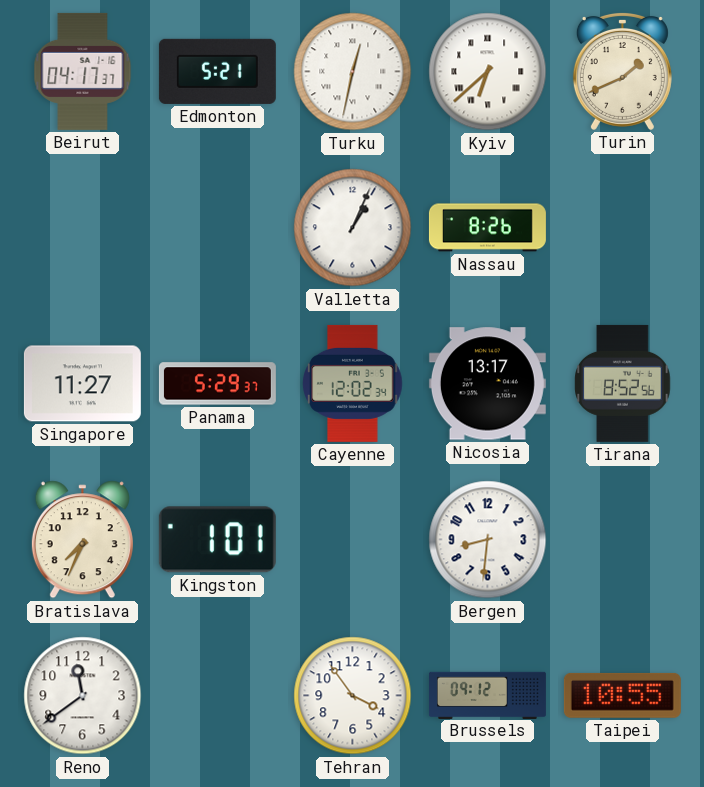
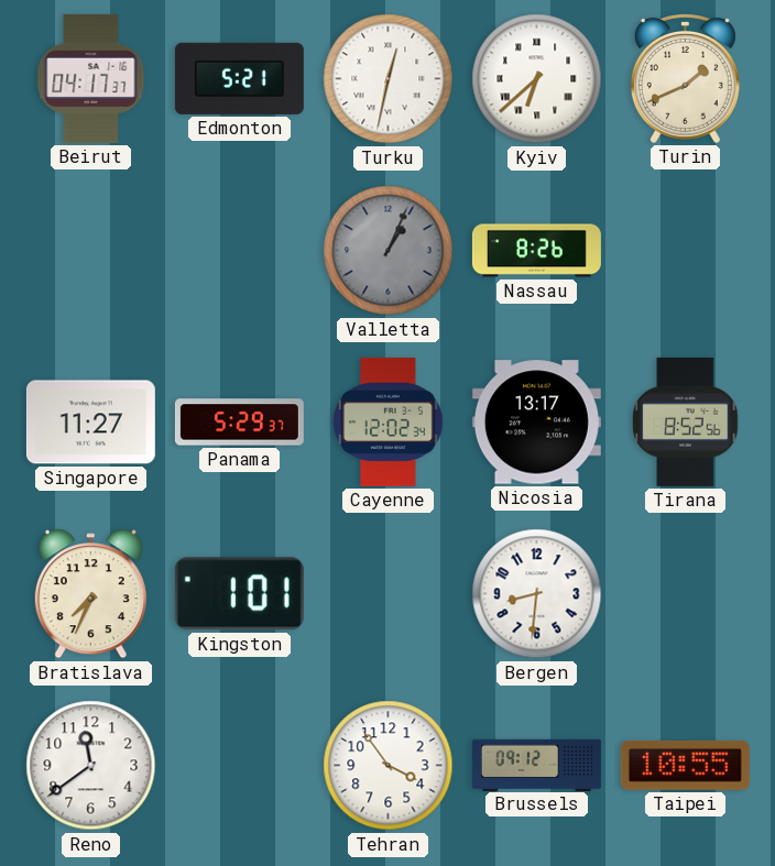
Valletta dial: white -> grey (389, 251)
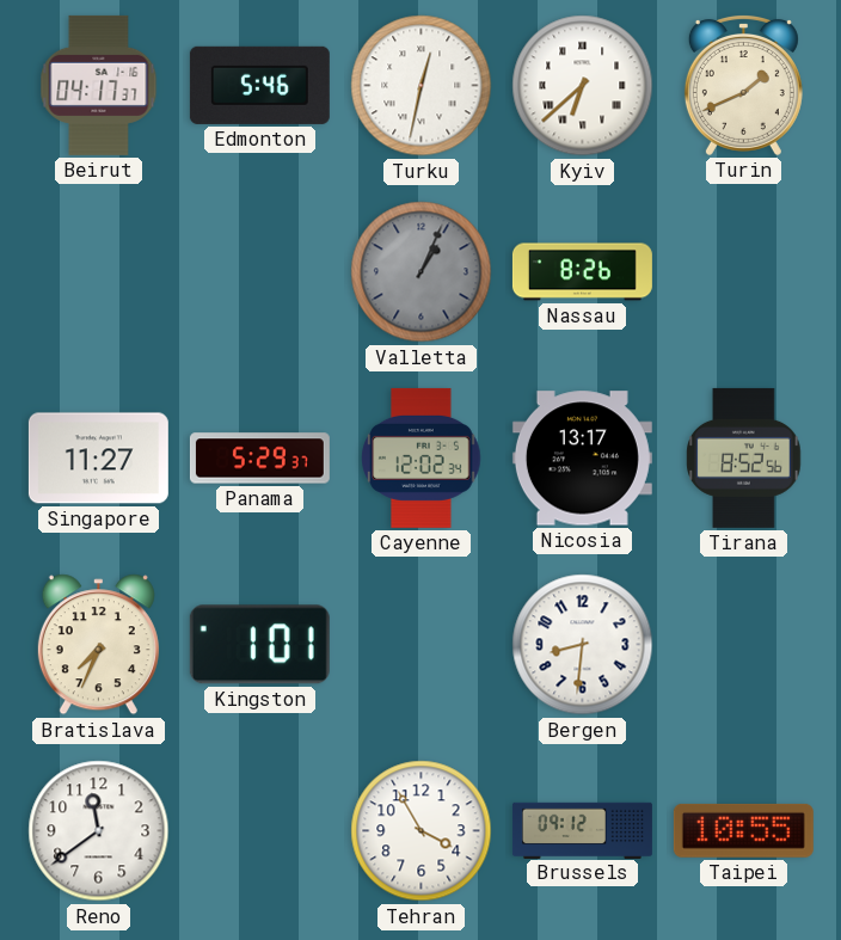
Edmonton: 5:21 -> 5:46 (259, 85)
Tehran: 3:54 -> 3:55 (422, 831)
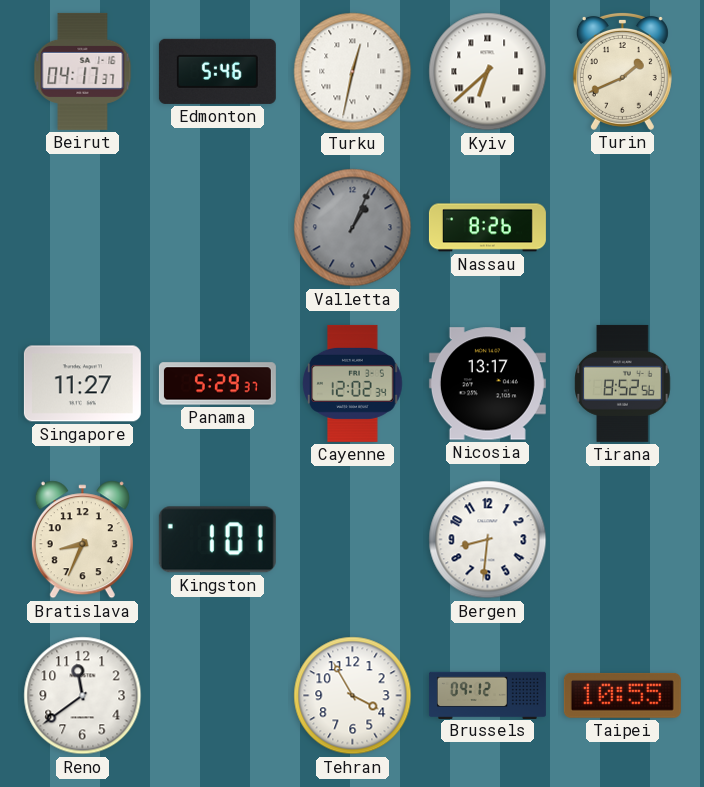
Bratislava: 7:34 -> 8:34 (82, 540)
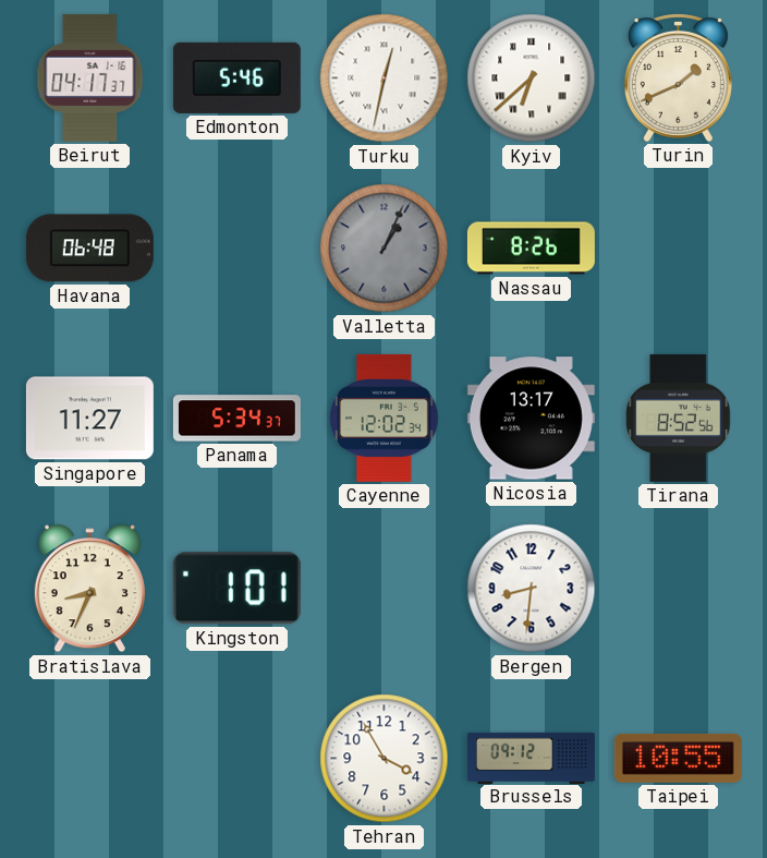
Havana: none -> 06:48 (89, 249)
Panama: 5:29 -> 5:34 (236, 419)
Reno: 11:39 -> none (83, 696)
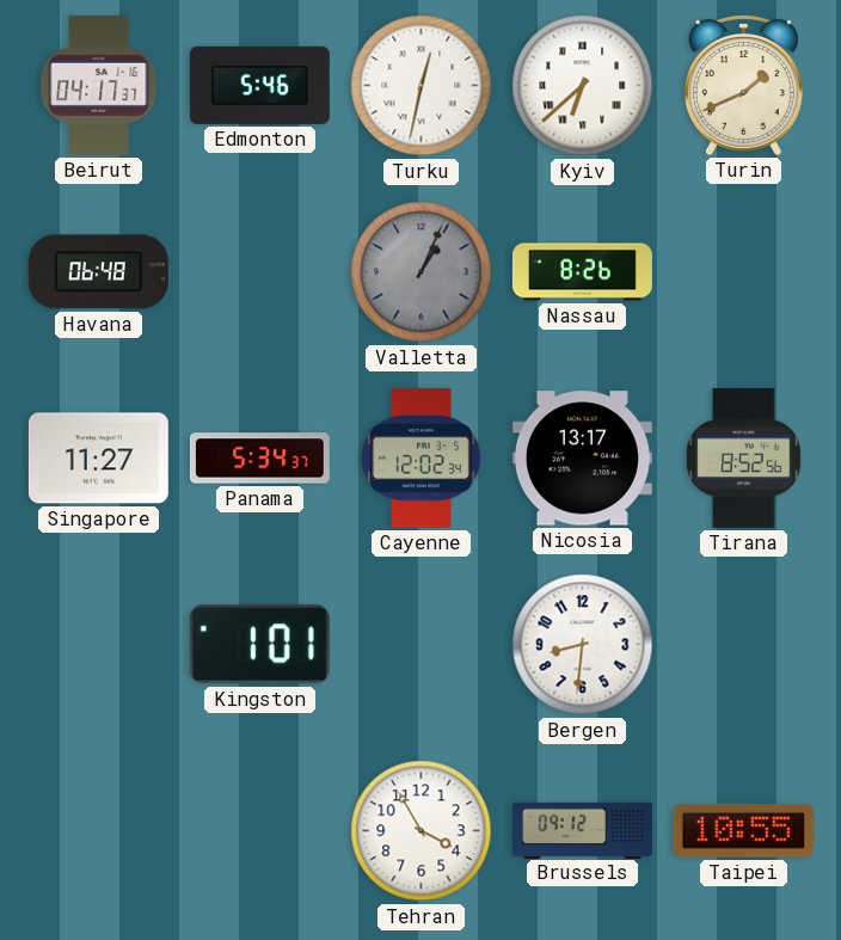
Bratislava: 8:34 -> none (89, 589)
